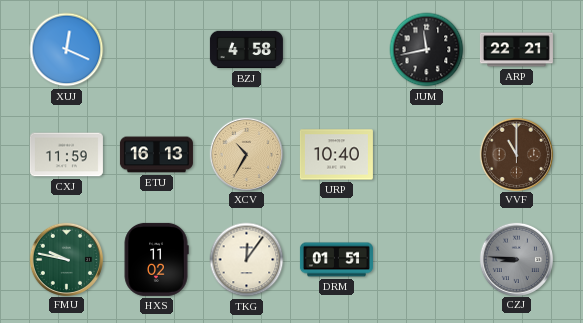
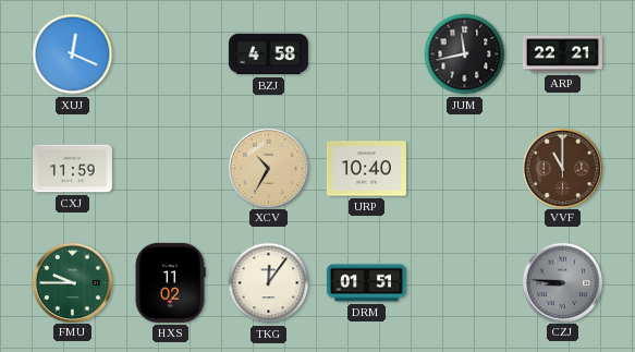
ETU: 16:13 -> none (156, 155)
FMU: 9:47 -> 9:45 (72, 282)
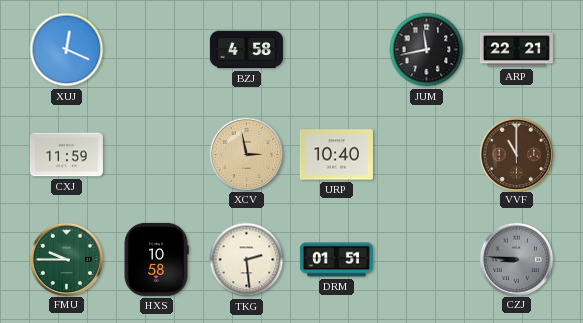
XCV: 10:35 -> 2:58 (246, 154)
HXS: 11:02 -> 10:58 (156, 259)
TKG: 12:06 -> 2:29 (247, 260)
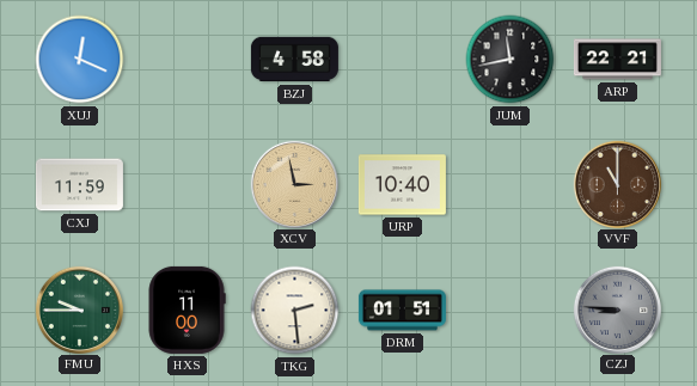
HXS: 10:58 -> 11:00 (187, 310)
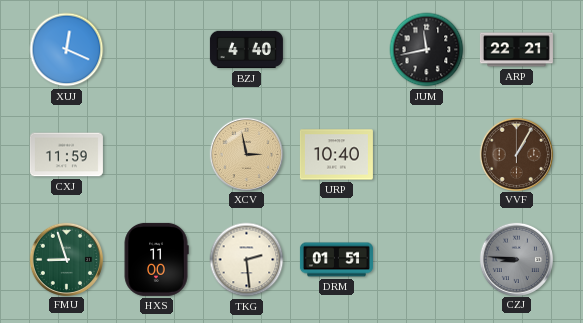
BZJ: 4:58 -> 4:40 (246, 50)
VVF: 11:00 -> 1:05 (516, 154)
FMU: 9:45 -> 8:57 (66, 259)
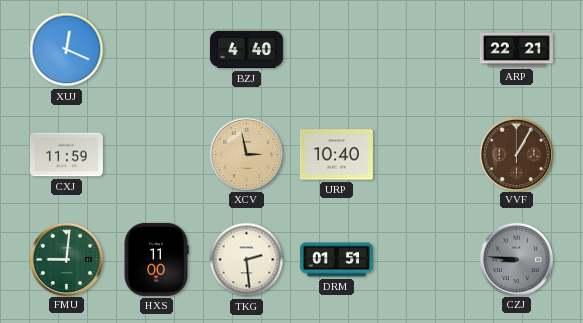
JUM: 11:43 -> none (427, 50)
FMU: 8:57 -> 9:01 (66, 259)
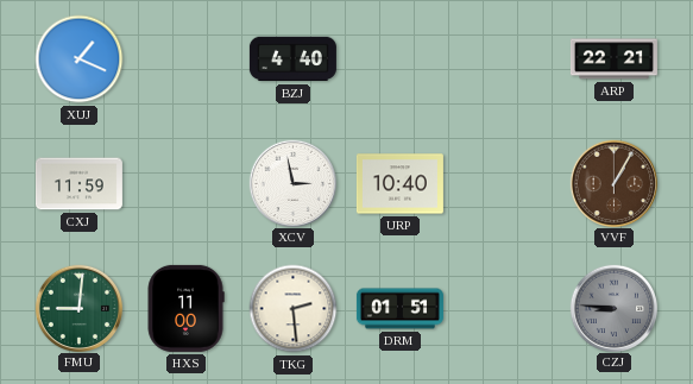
XUJ: 12:19 -> 1:19 (80, 59)
XCV dial: champagne -> white (292, 183)
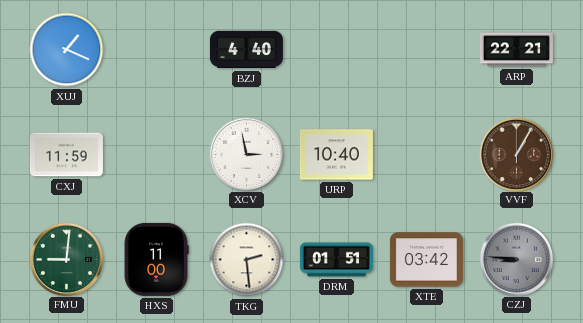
XTE: none -> 03:42 (426, 260)
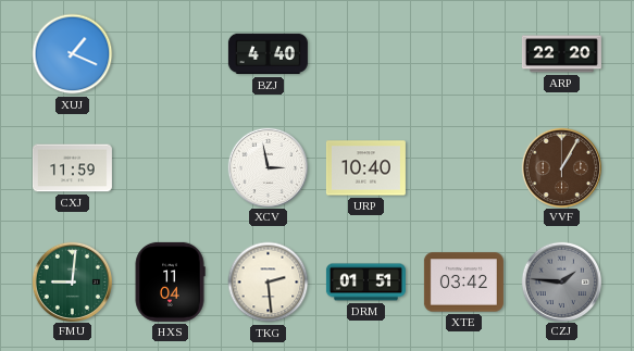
ARP: 22:21 -> 22:20 (561, 54)
HXS: 11:00 -> 11:04 (170, 281)
CZJ: 8:46 -> 1:46 (561, 281)
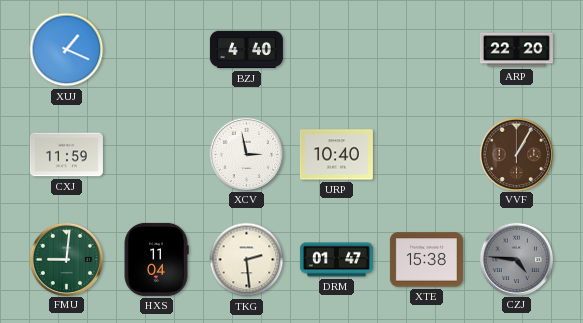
DRM: 01:51 -> 01:47 (336, 260)
XTE: 03:42 -> 15:38 (426, 260)
CZJ: 1:46 -> 4:46 (516, 259)
